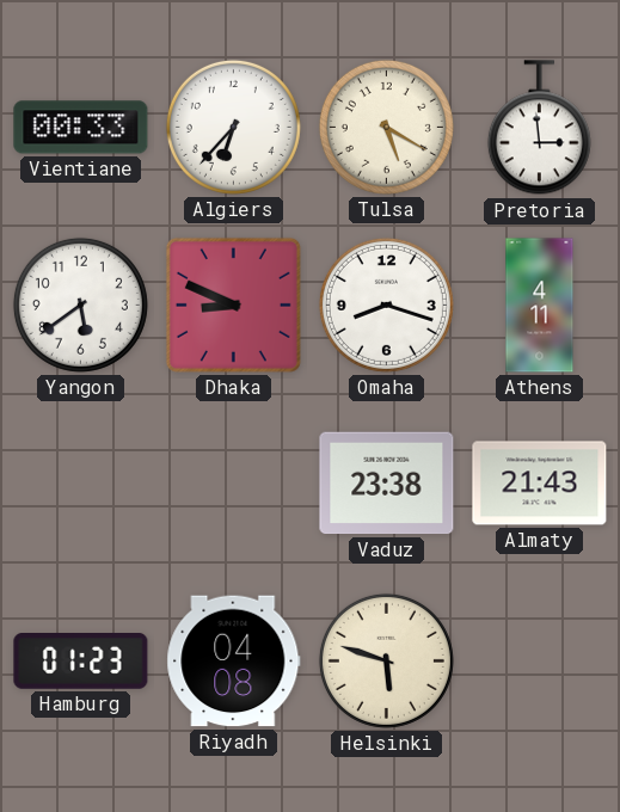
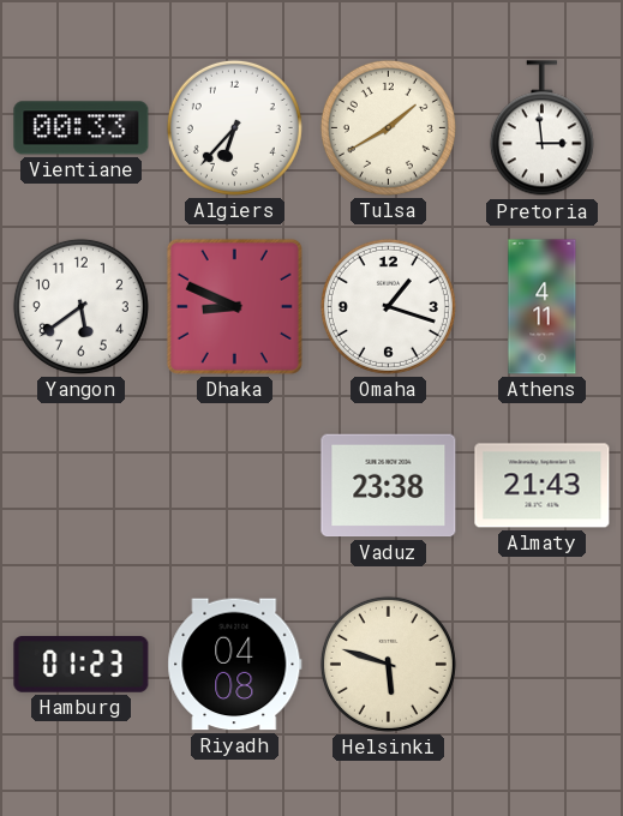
Tulsa: 5:20 -> 1:40 (388, 127)
Omaha: 8:18 -> 1:18 (388, 306)
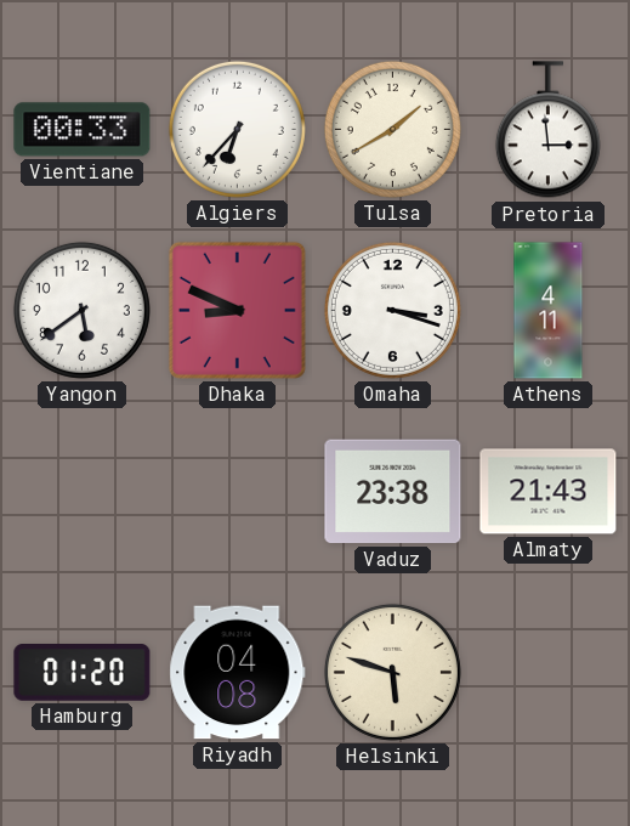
Omaha: 1:18 -> 3:18 (392, 310)
Hamburg: 01:23 -> 01:20 (83, 673)
